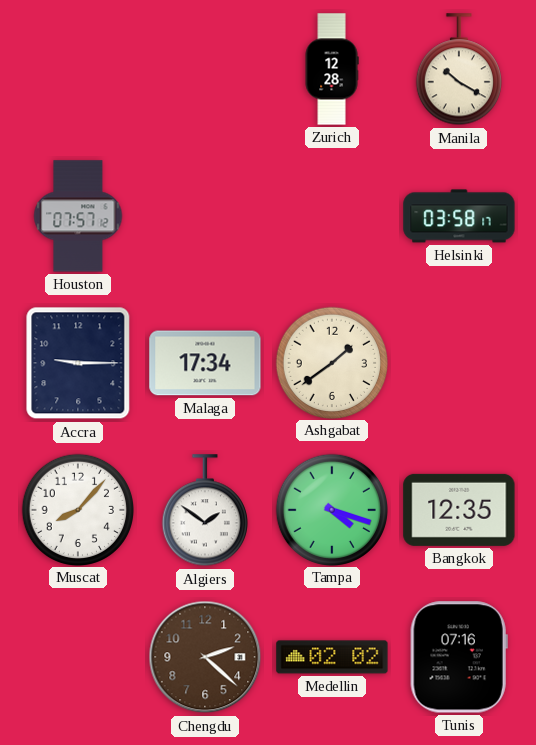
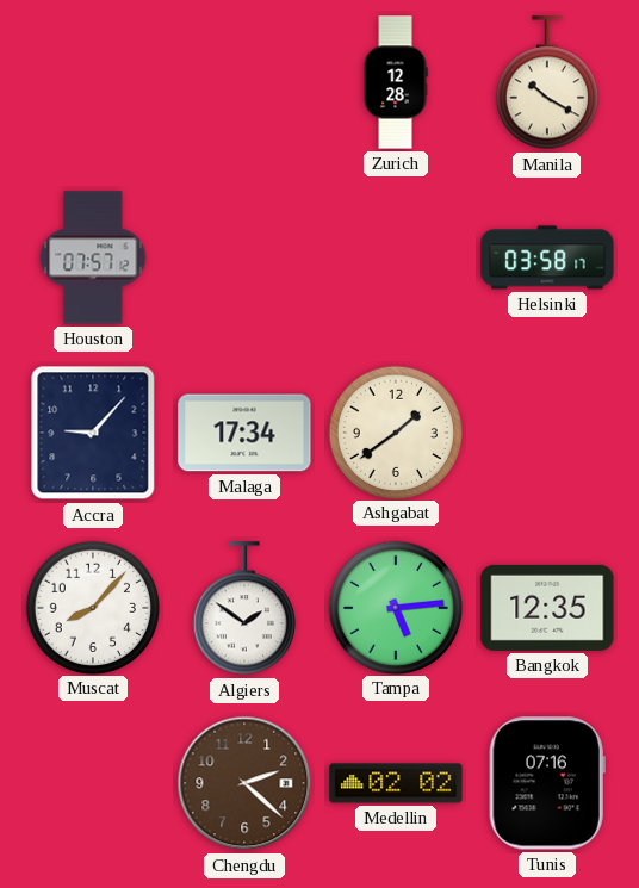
Accra: 9:15 -> 9:07 (93, 433)
Tampa: 4:18 -> 5:14 (395, 607)
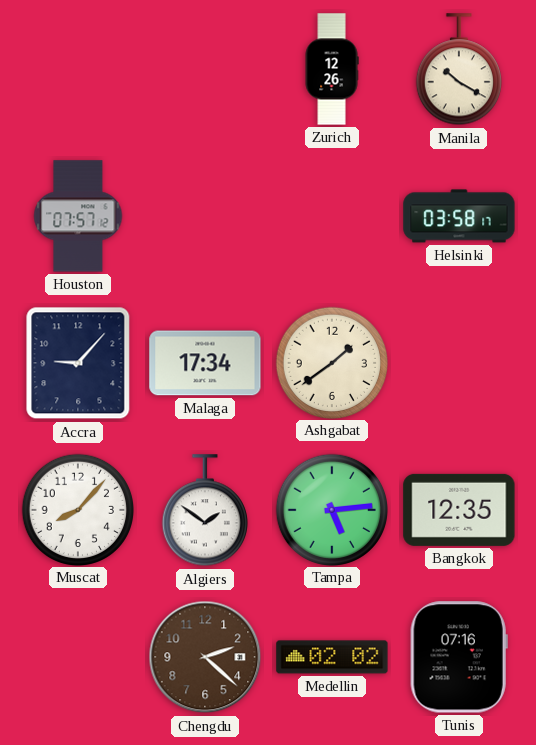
Zurich: 12:28 -> 12:26 (332, 69)
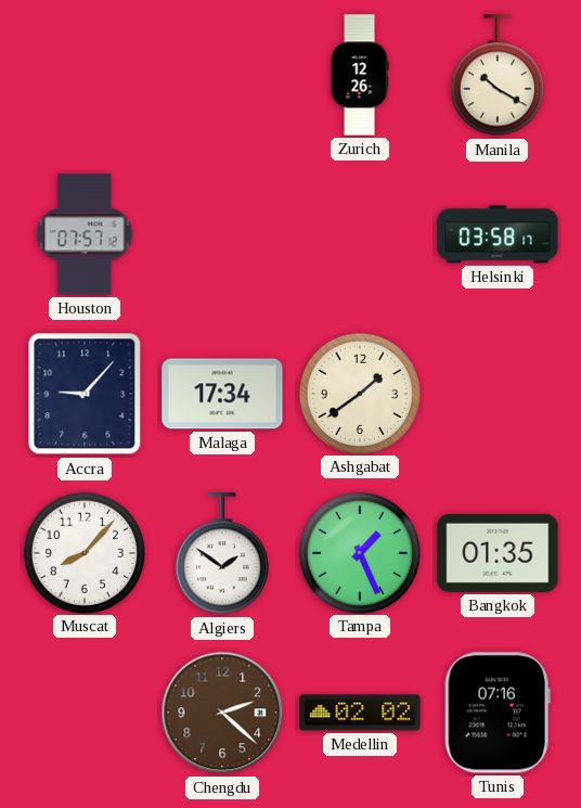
Tampa: 5:14 -> 1:26 (359, 552)
Bangkok: 12:35 -> 01:35 (498, 553)
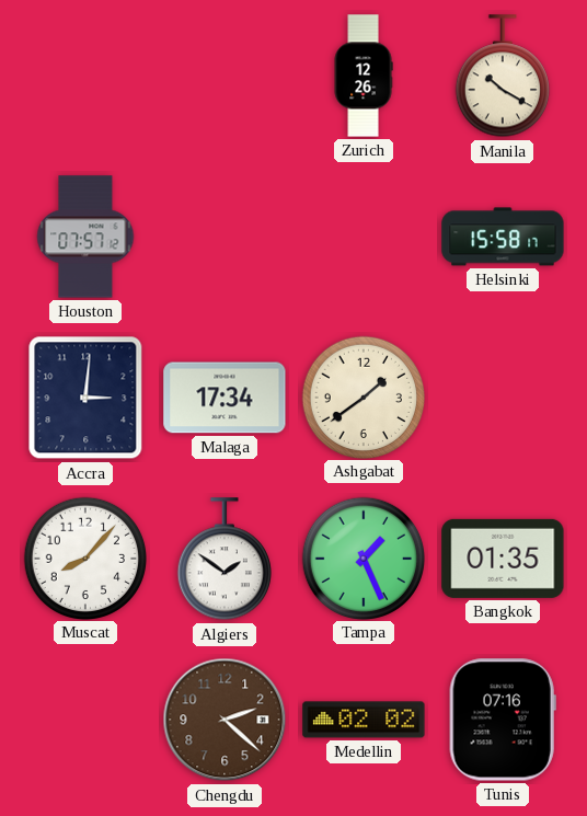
Helsinki: 03:58 -> 15:58 (503, 237)
Accra: 9:07 -> 3:01 (85, 398)
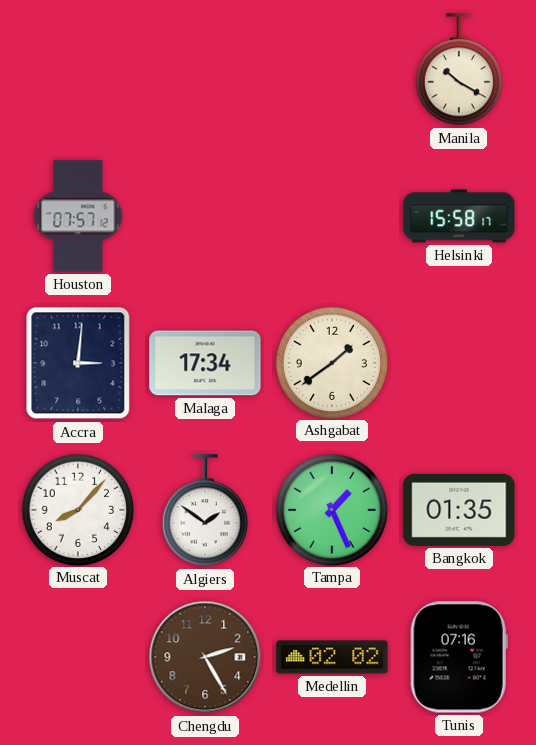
Zurich: 12:26 -> none (364, 76)
Chengdu: 2:22 -> 2:25 (205, 657)
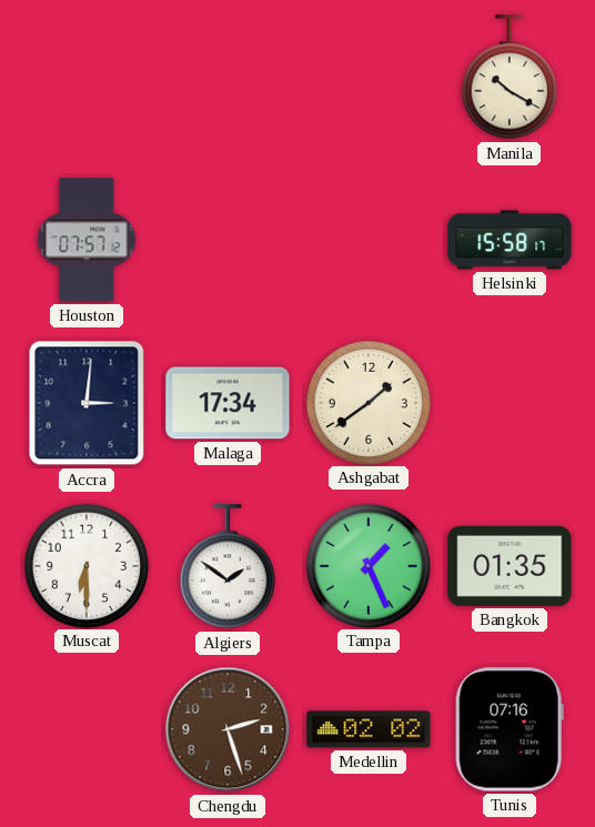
Muscat: 8:07 -> 6:30 (85, 565)
Chengdu: 2:25 -> 2:27 (228, 729)
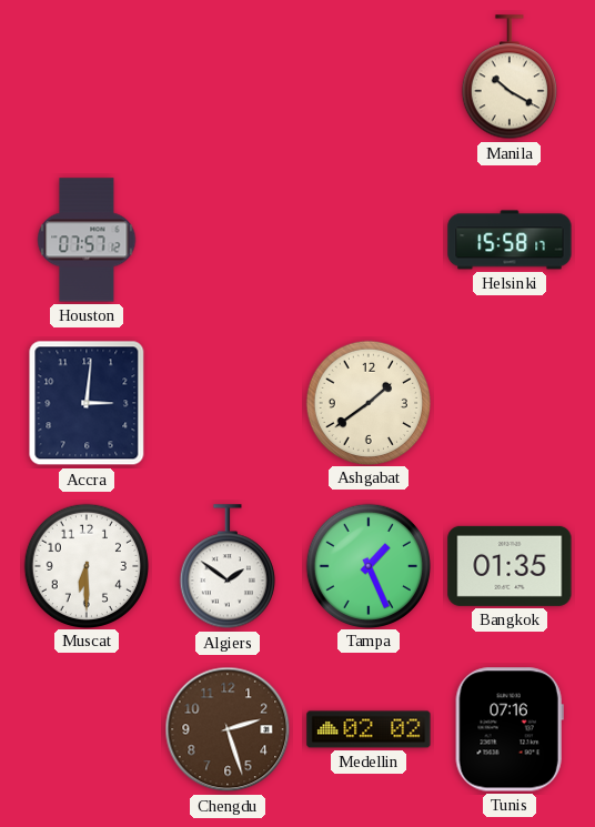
Malaga: 17:34 -> none (228, 403)
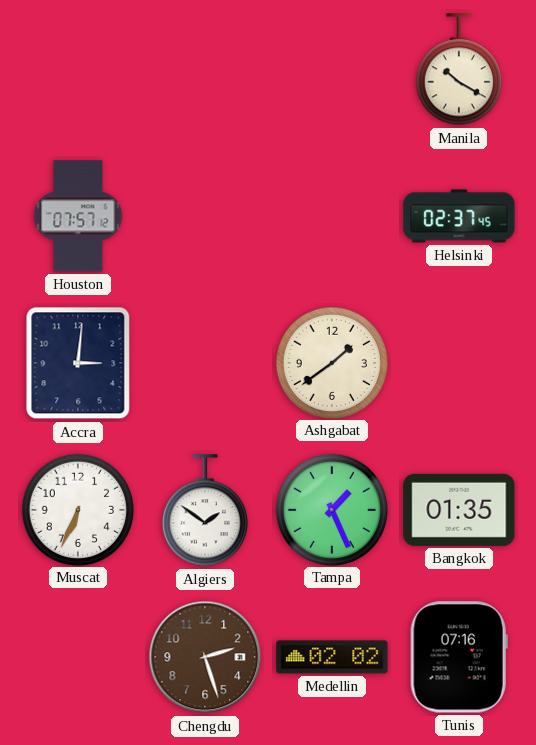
Helsinki: 15:58 -> 02:37 (459, 216)
Muscat: 6:30 -> 6:34 (77, 509)
